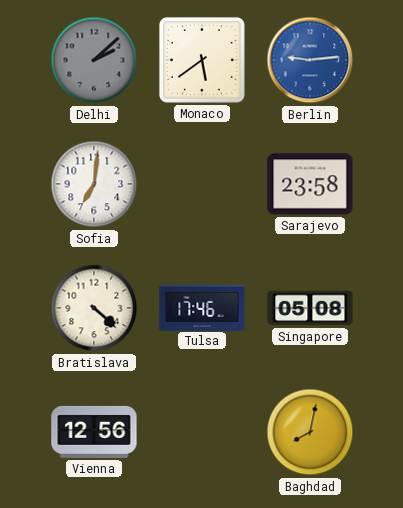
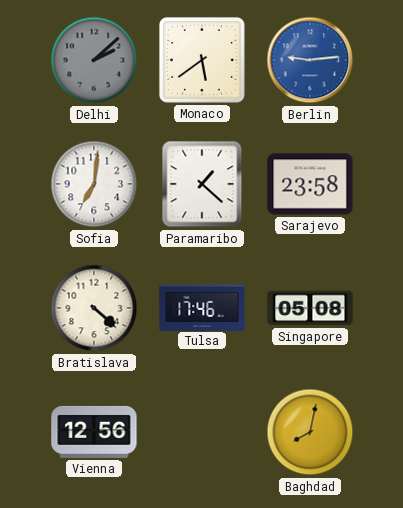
Paramaribo: none -> 1:22 (202, 184)
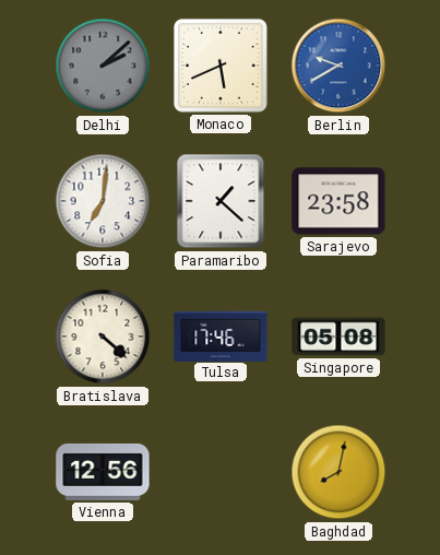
Monaco: 5:39 -> 5:41 (221, 66)
Berlin: 9:14 -> 9:40 (338, 66)
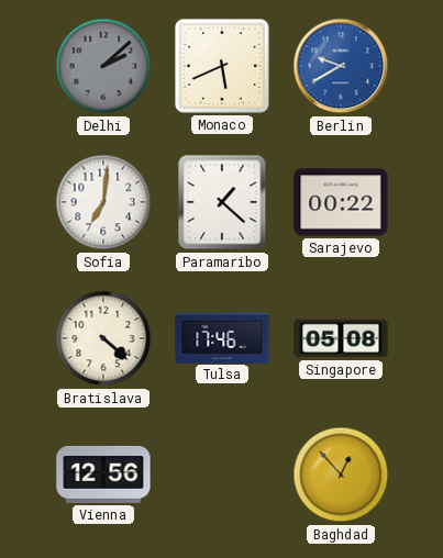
Sarajevo: 23:58 -> 00:22 (341, 202)
Baghdad: 8:02 -> 12:53 (341, 475)
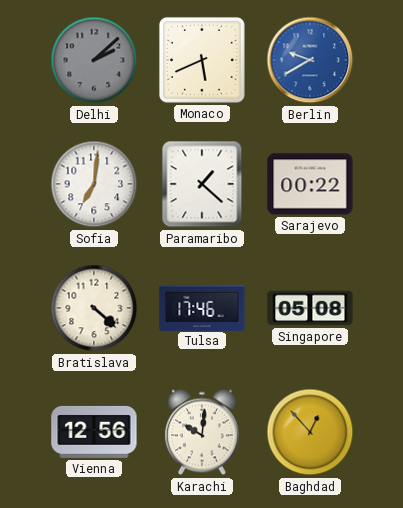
Karachi: none -> 10:01 (202, 432)
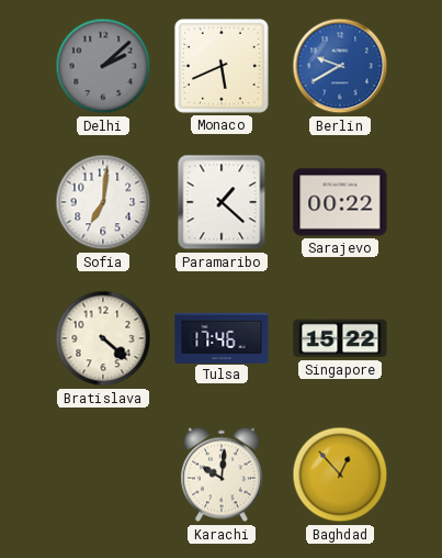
Singapore: 05:08 -> 15:22 (340, 338)
Vienna: 12:56 -> none (94, 432)
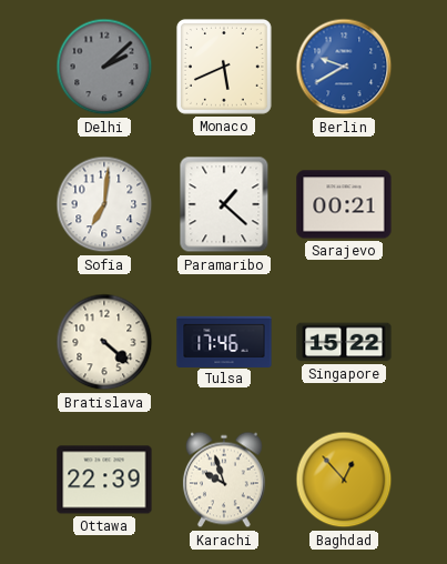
Sarajevo: 00:22 -> 00:21 (344, 204)
Ottawa: none -> 22:39 (104, 480)
Karachi: 10:01 -> 9:57 (224, 480)
